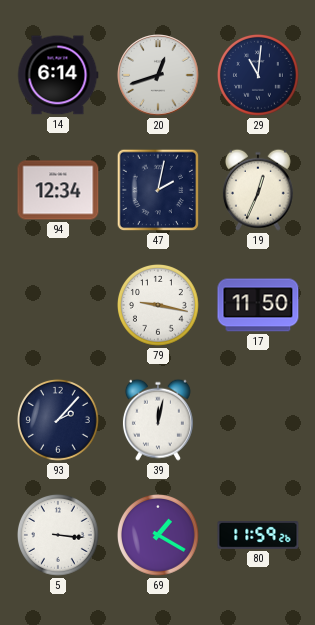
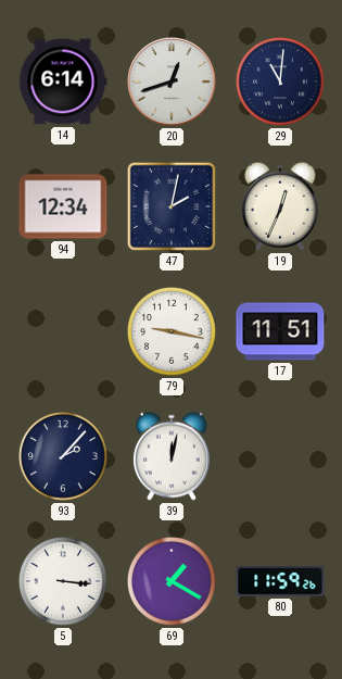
17: 11:50 -> 11:51 (280, 331)
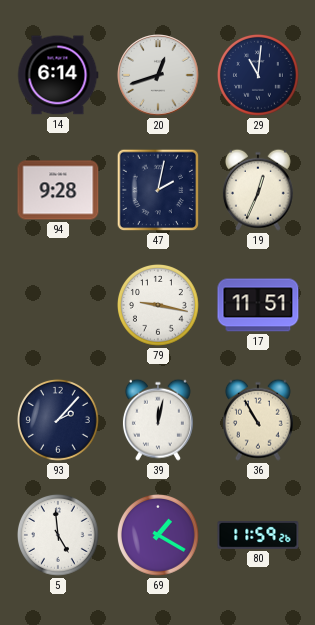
94: 12:34 -> 9:28 (58, 190)
36: none -> 10:55 (258, 420)
5: 3:16 -> 4:59 (59, 535)
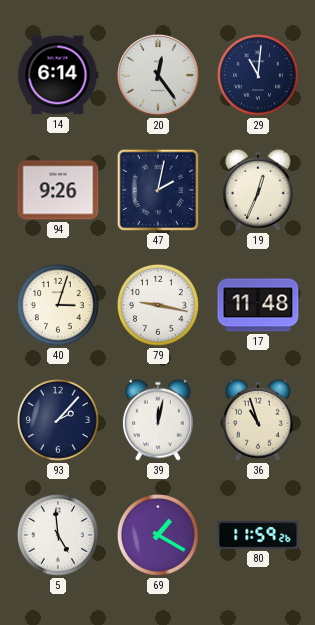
20: 12:42 -> 12:24 (158, 75)
94: 9:28 -> 9:26 (58, 190)
40: none -> 3:03 (59, 305)
17: 11:51 -> 11:48 (258, 305)
36: 10:55 -> 10:57 (258, 420)
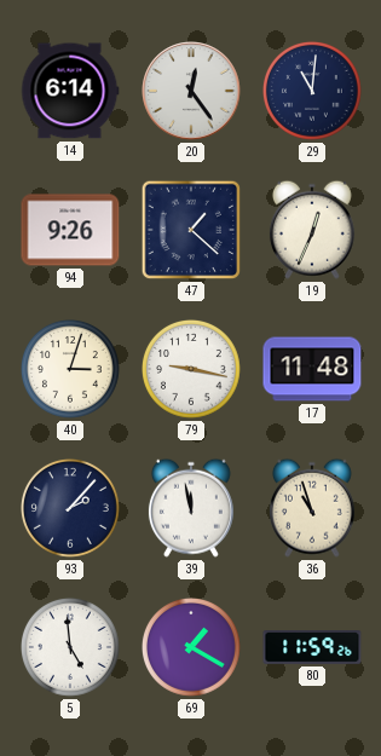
47: 2:02 -> 1:22 (191, 230)
39: 12:02 -> 11:58 (191, 508)
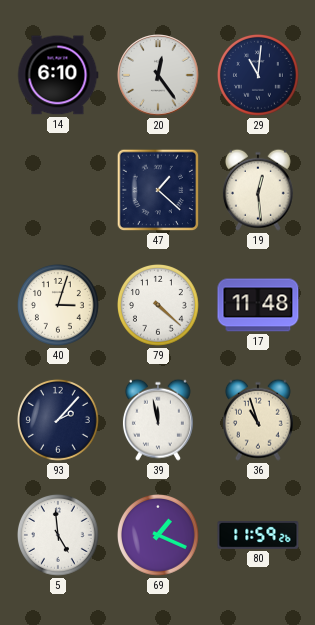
14: 6:14 -> 6:10 (58, 75)
94: 9:26 -> none (70, 230)
19: 12:34 -> 12:29 (258, 190)
79: 9:17 -> 4:22 (159, 305)
69: 1:20 -> 1:19 (159, 535)
